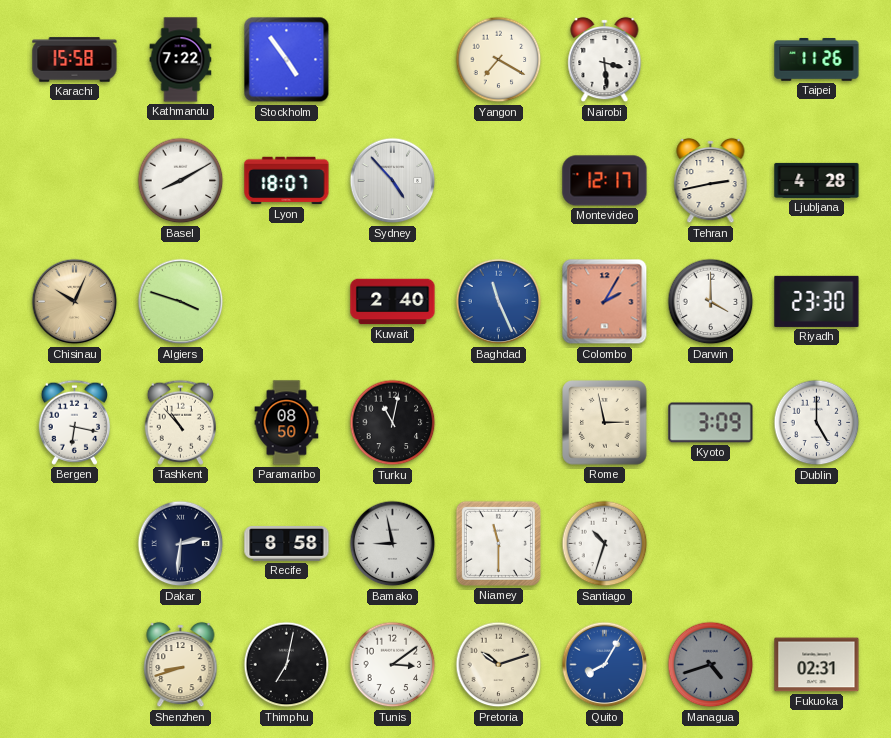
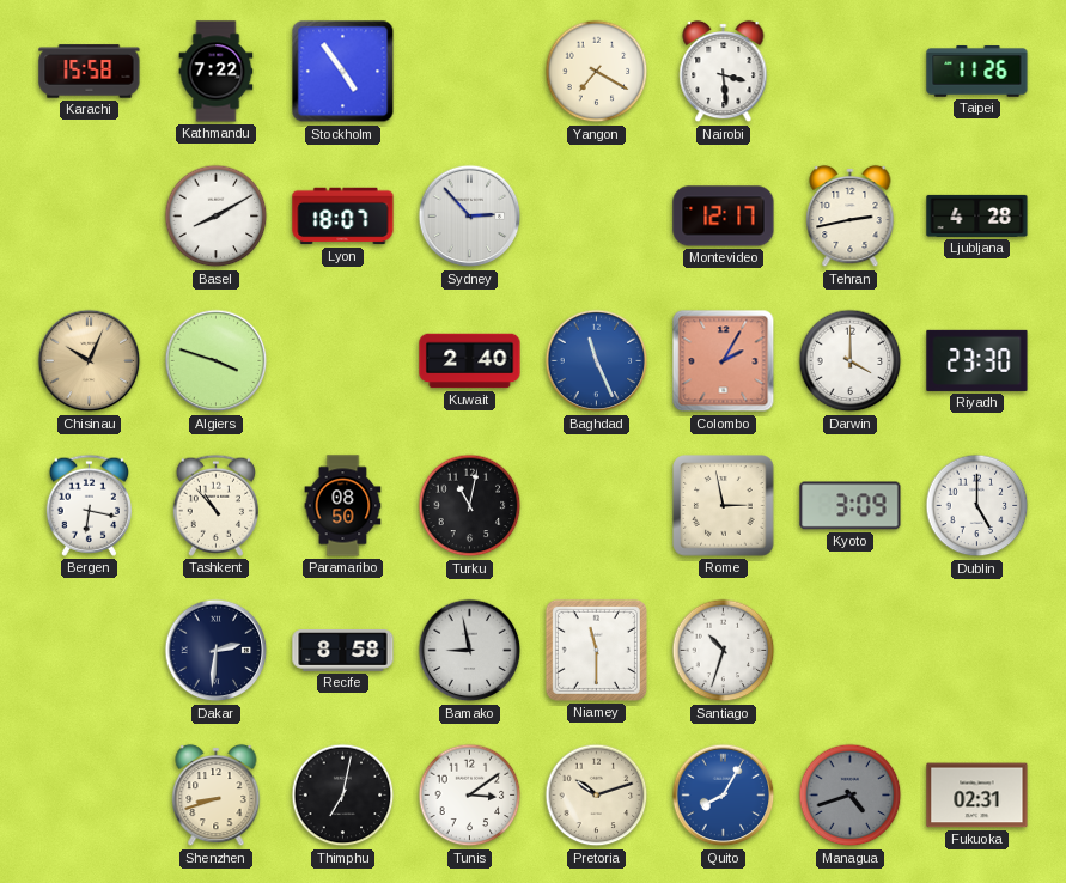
Sydney: 4:53 -> 2:53 (470, 217)
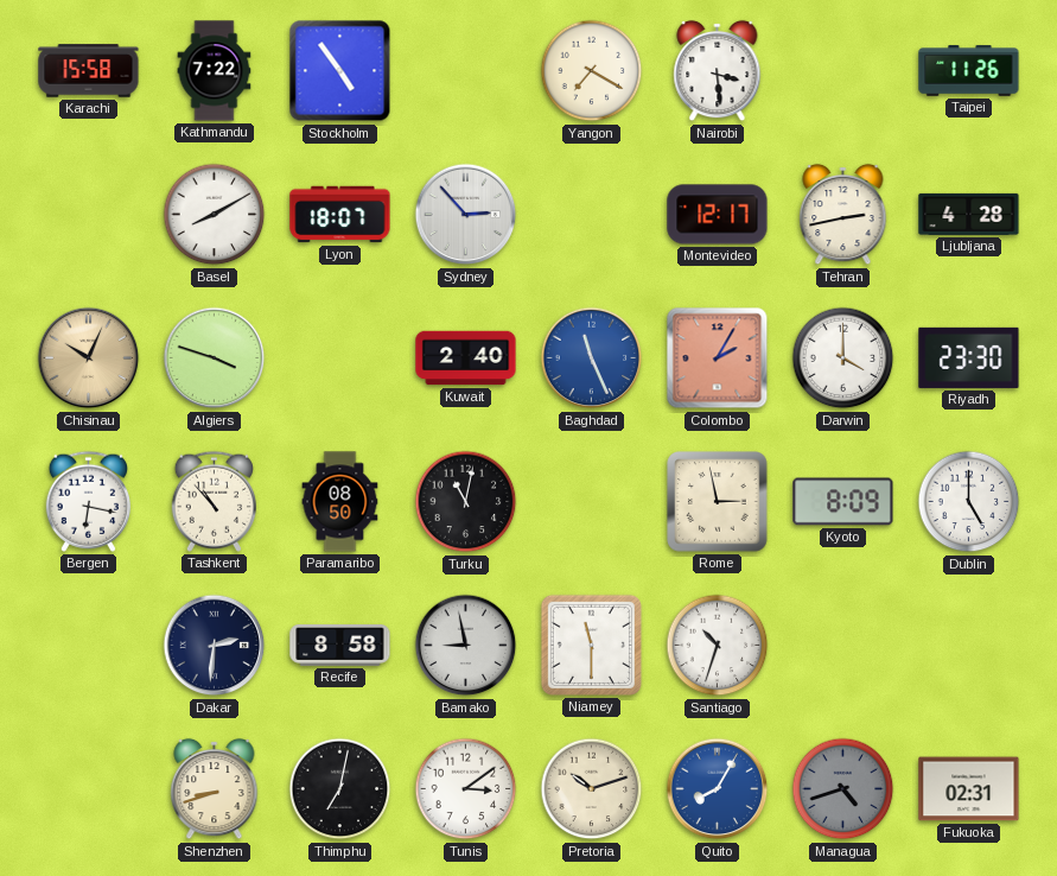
Kyoto: 3:09 -> 8:09 (843, 502)
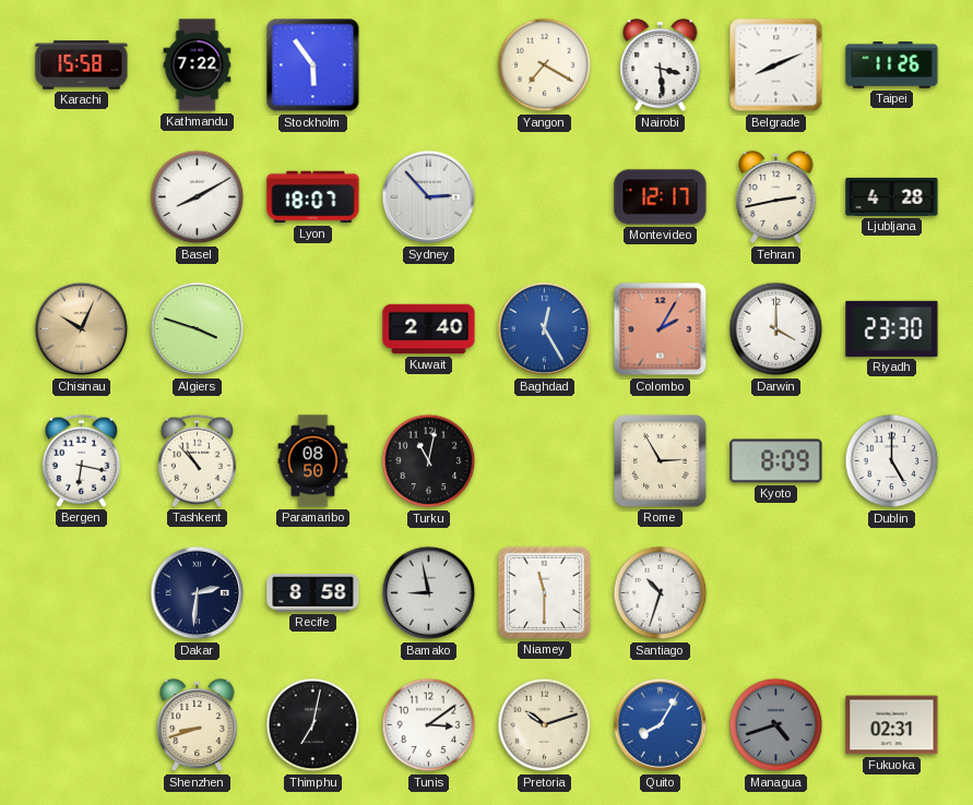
Stockholm: 4:54 -> 5:54 (313, 65)
Belgrade: none -> 8:11 (776, 65)
Baghdad: 11:26 -> 12:25 (545, 329)
Rome: 2:58 -> 2:55 (661, 461)
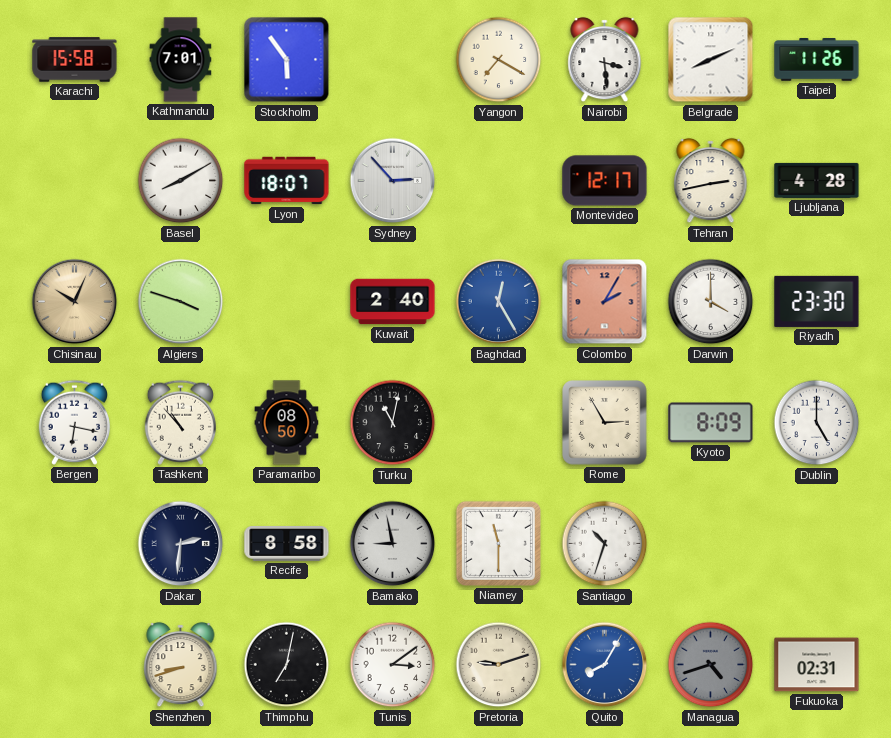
Kathmandu: 7:22 -> 7:01 (181, 60)
Pretoria: 10:12 -> 9:12 (499, 665)
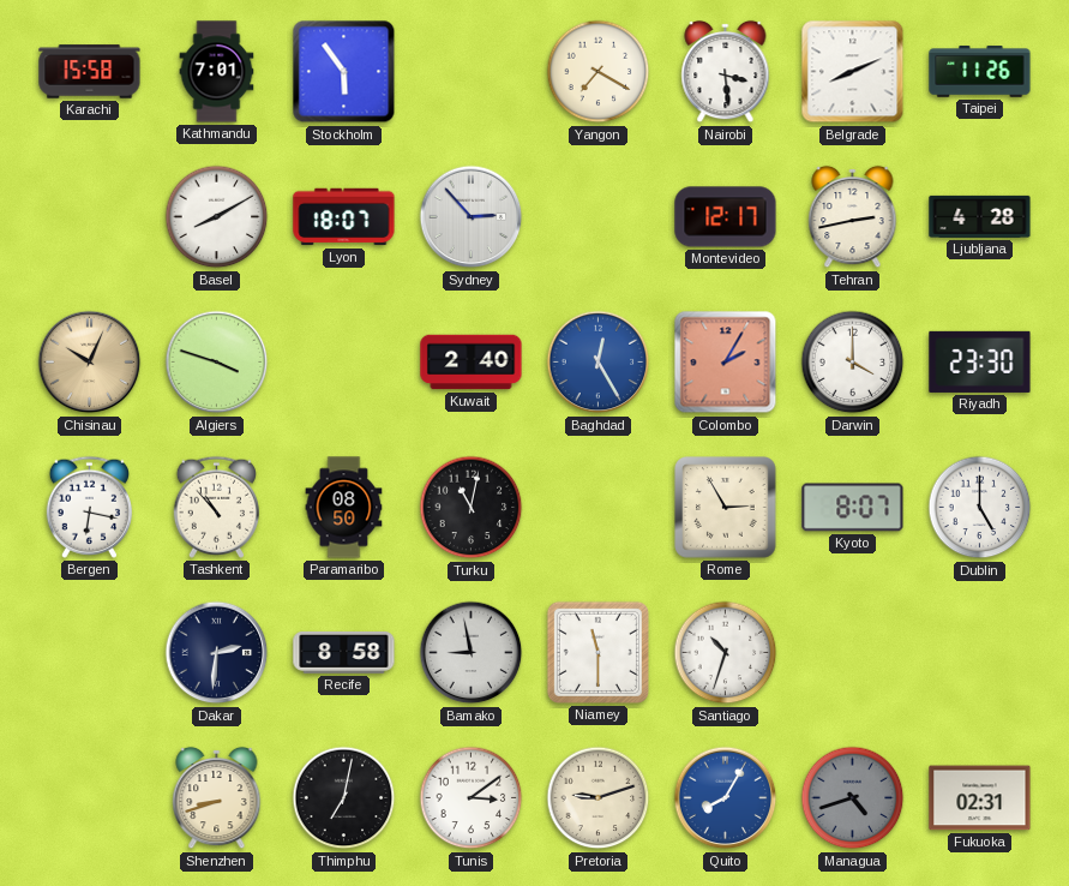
Kyoto: 8:09 -> 8:07 (853, 508)
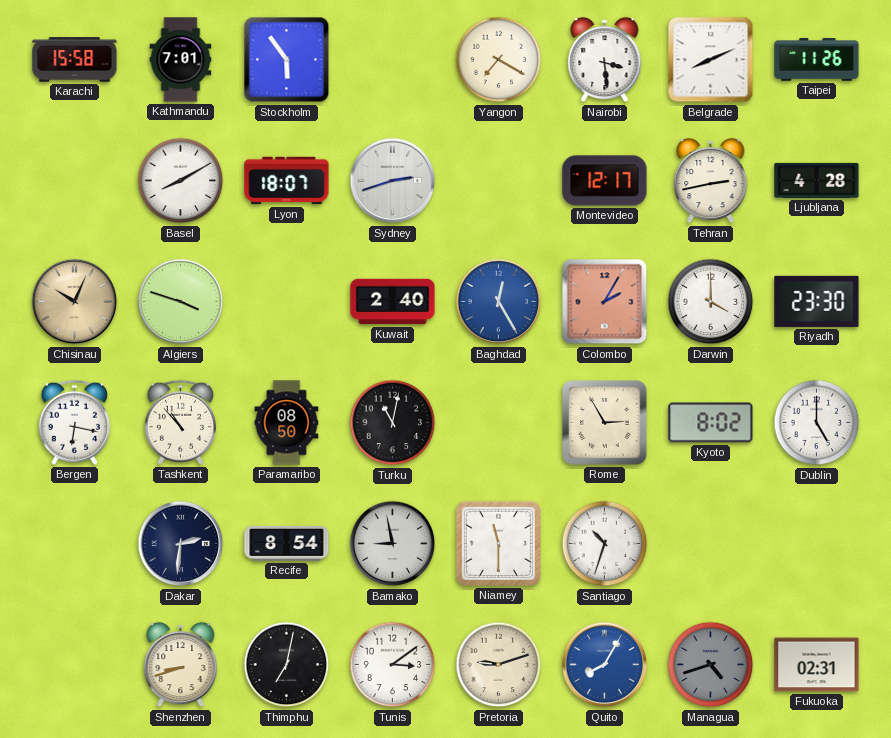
Sydney: 2:53 -> 2:42 (393, 181)
Kyoto: 8:07 -> 8:02 (711, 423)
Recife: 8:58 -> 8:54 (287, 544)
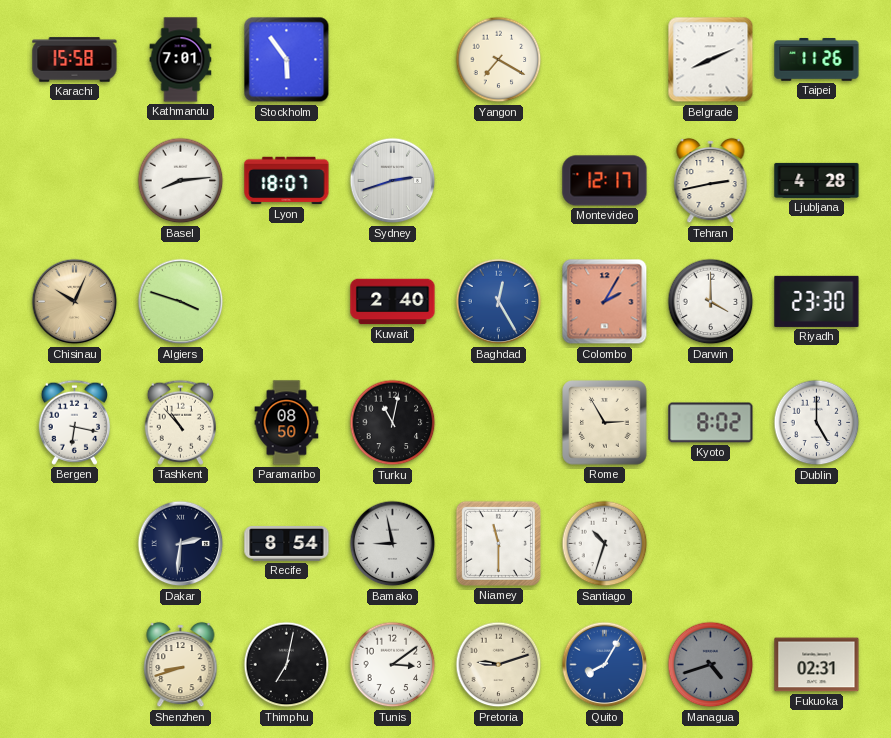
Nairobi: 3:29 -> none (605, 60)
Basel: 8:10 -> 8:14 (181, 181)
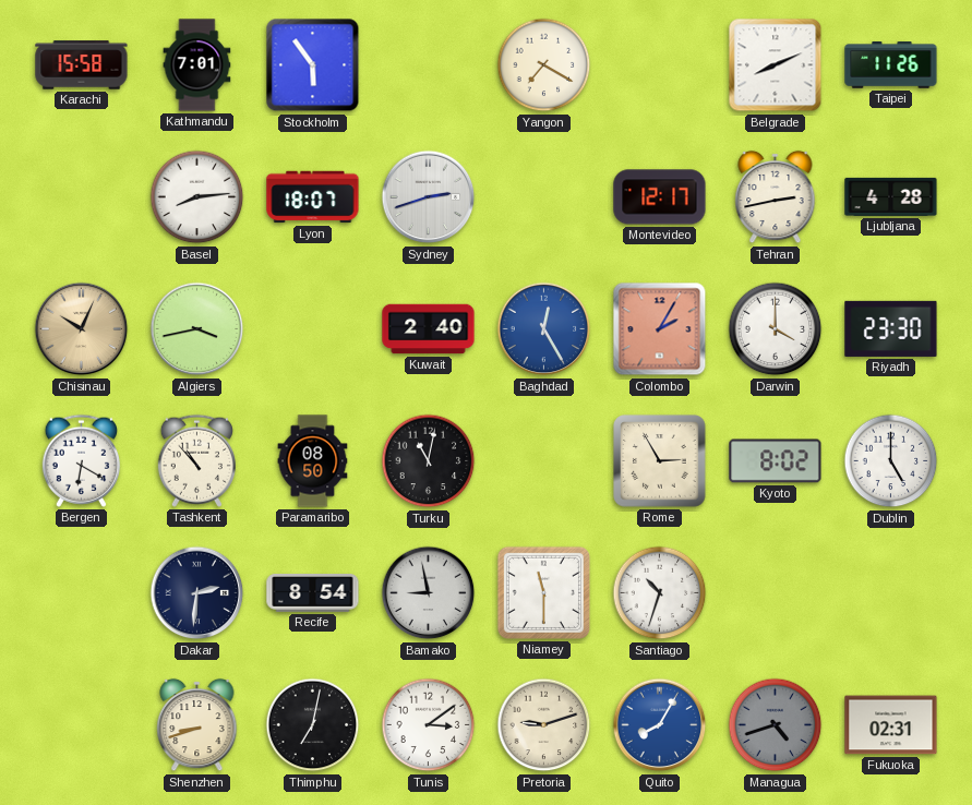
Algiers: 3:48 -> 3:43 (197, 329)
Bergen: 6:17 -> 6:20 (81, 460)
